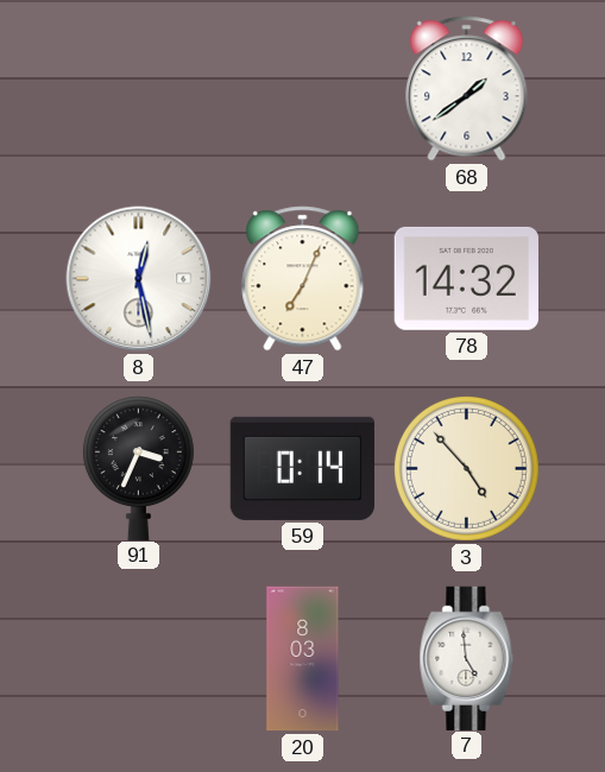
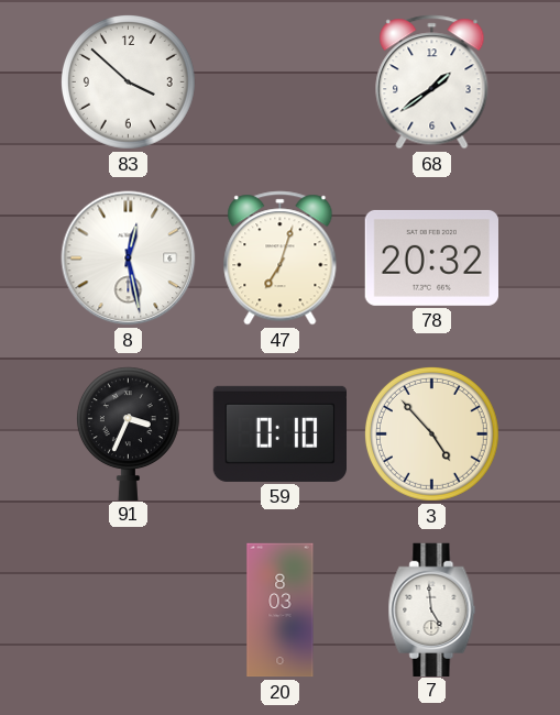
83: none -> 3:52 (128, 81)
47: 7:04 -> 7:03 (281, 258)
78: 14:32 -> 20:32 (431, 257)
59: 0:14 -> 0:10 (279, 433)
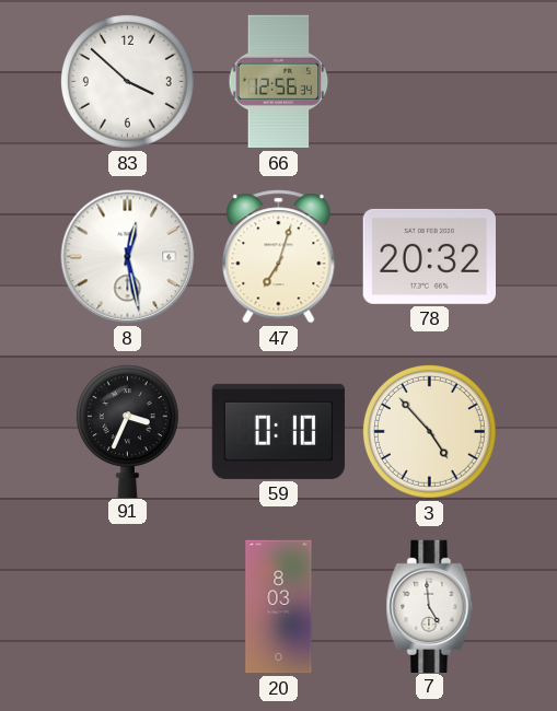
66: none -> 12:56 (279, 82)
68: 1:39 -> none (432, 82)
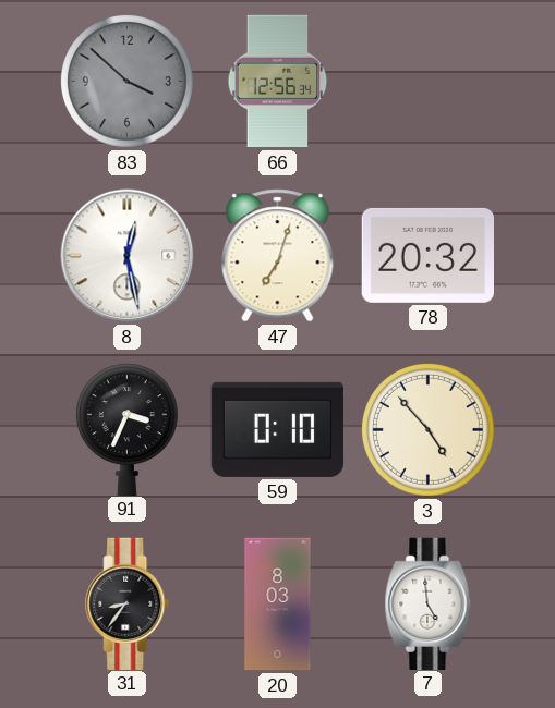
83 dial: white -> grey (126, 81)
31: none -> 8:36 (128, 603)
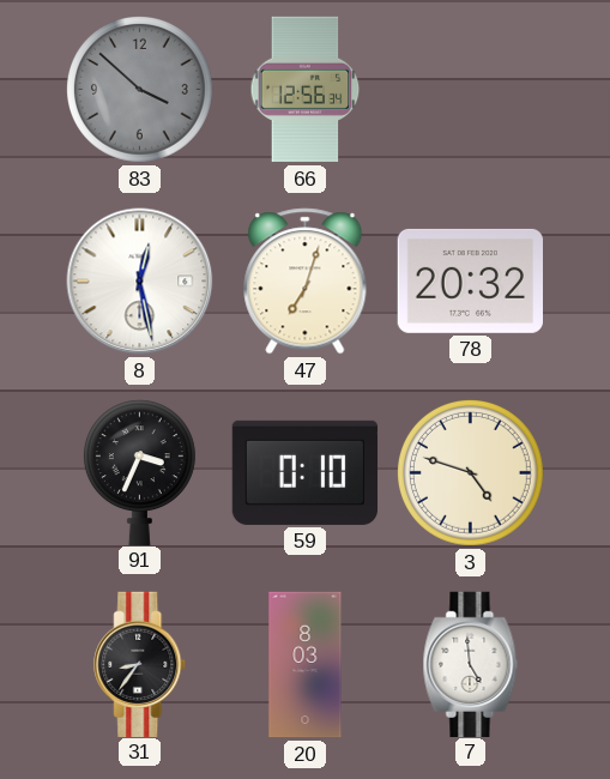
3: 4:53 -> 4:48 (470, 472)
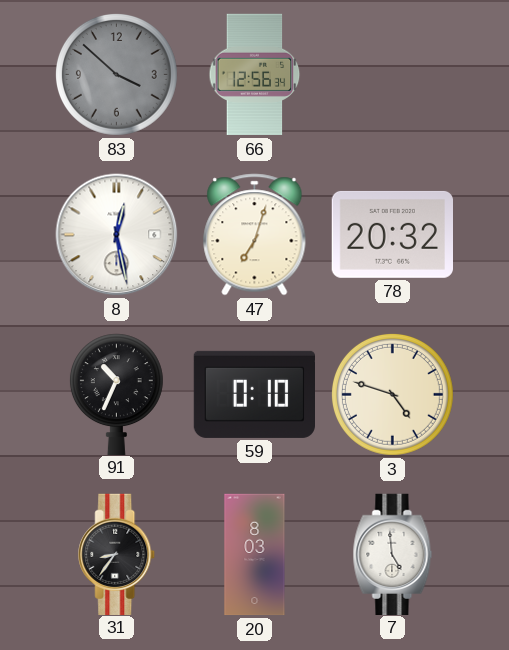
91: 3:34 -> 10:34 (116, 394)
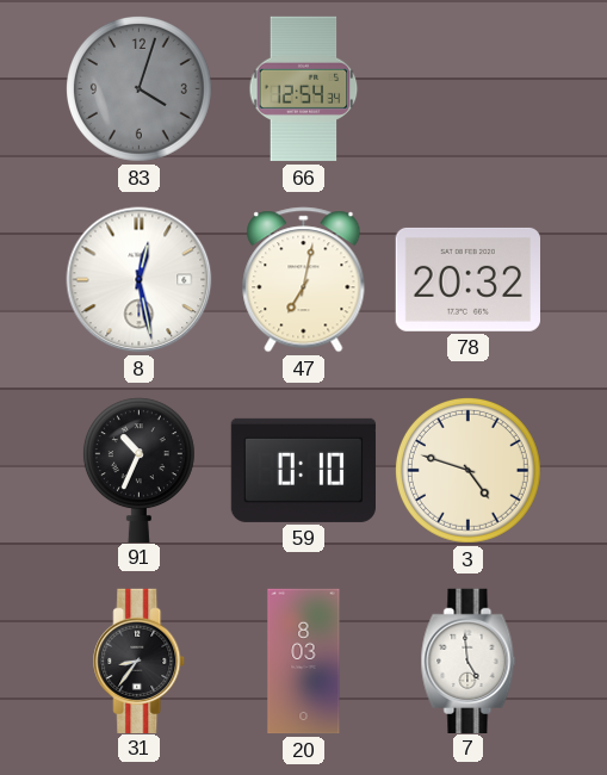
83: 3:52 -> 4:03 (138, 88)
66: 12:56 -> 12:54 (304, 89)
47: 7:03 -> 7:02 (304, 280)
